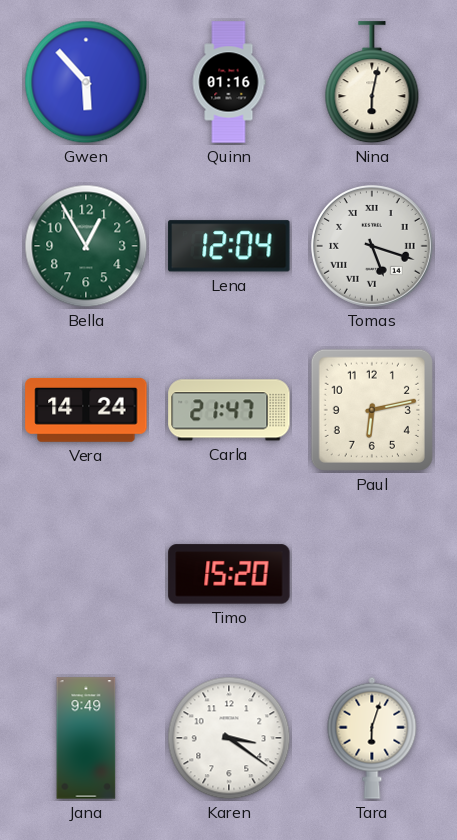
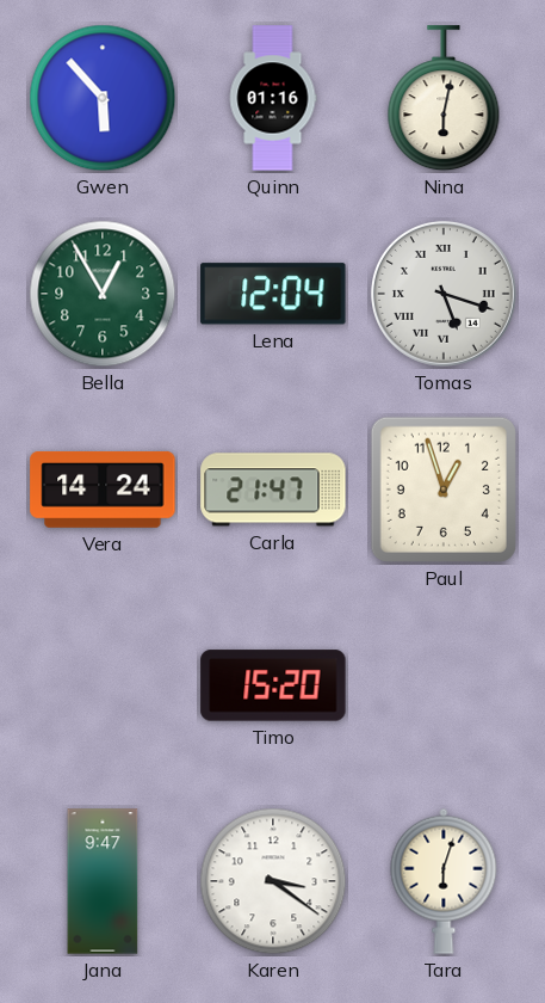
Paul: 6:13 -> 12:57 (444, 490)
Jana: 9:49 -> 9:47 (103, 881)
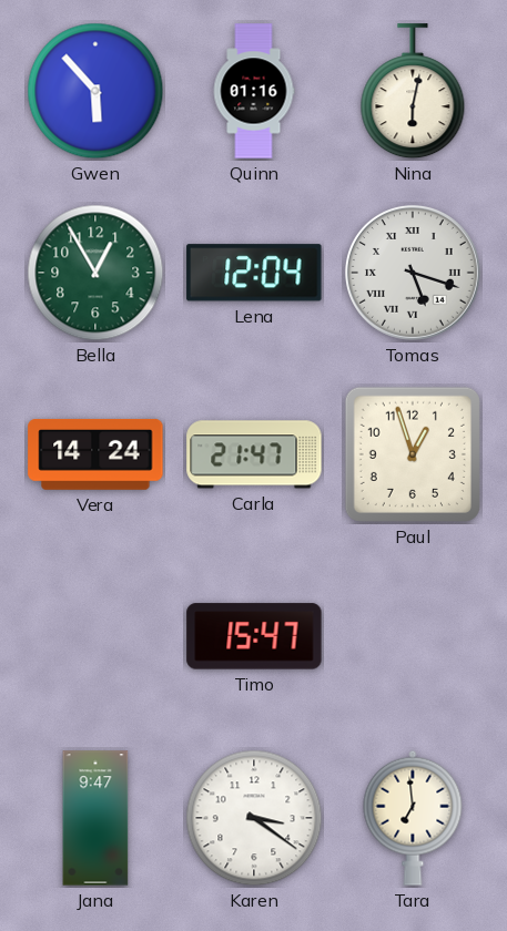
Timo: 15:20 -> 15:47 (254, 636)
Tara: 6:03 -> 6:59 (413, 818)
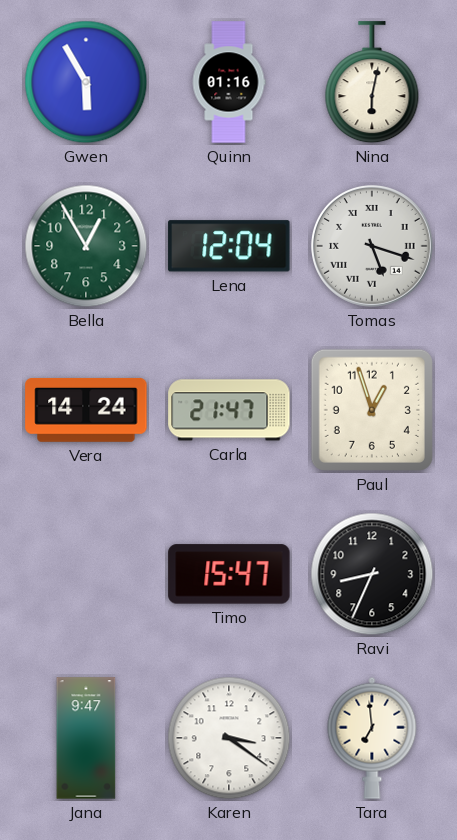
Gwen: 5:53 -> 5:55 (86, 82)
Ravi: none -> 8:34 (372, 574)
